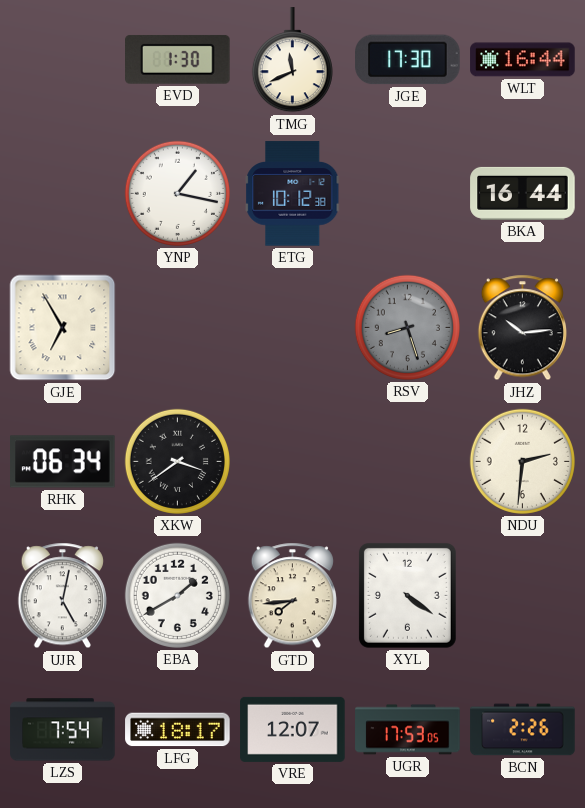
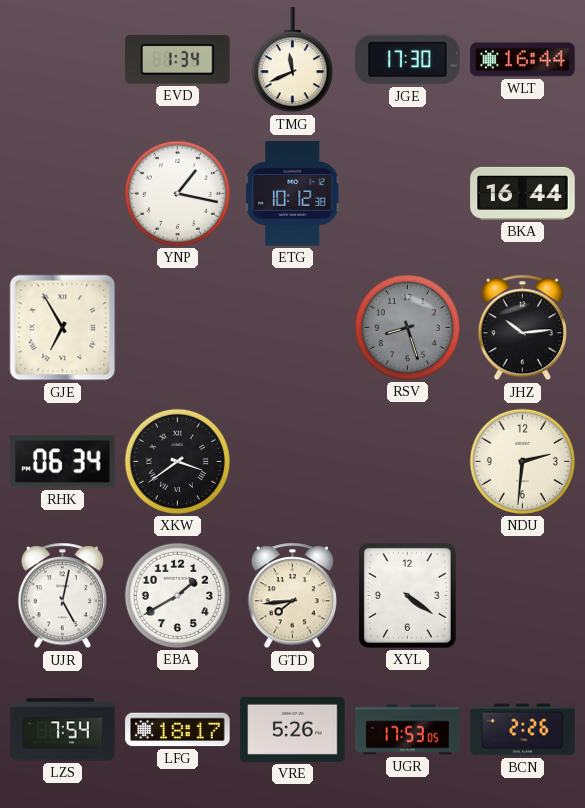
EVD: 1:30 -> 1:34 (178, 59)
VRE: 12:07 -> 5:26 (293, 729)
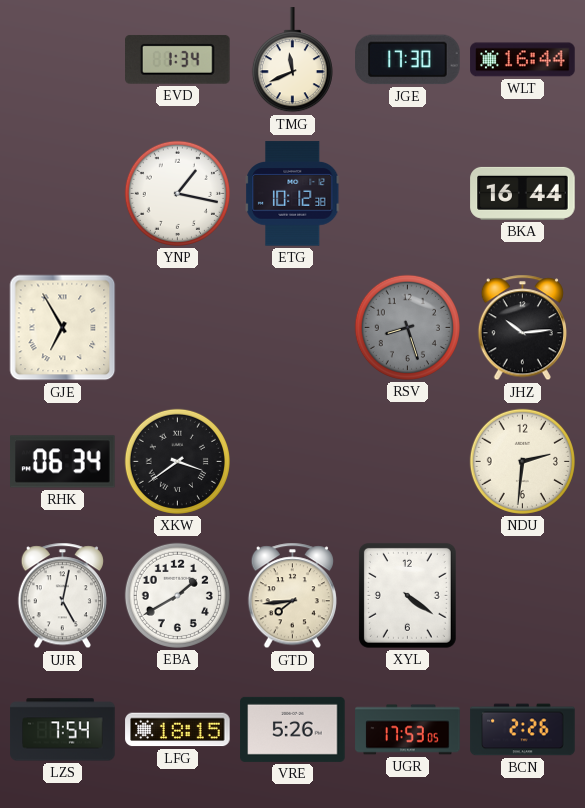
LFG: 18:17 -> 18:15 (178, 730)
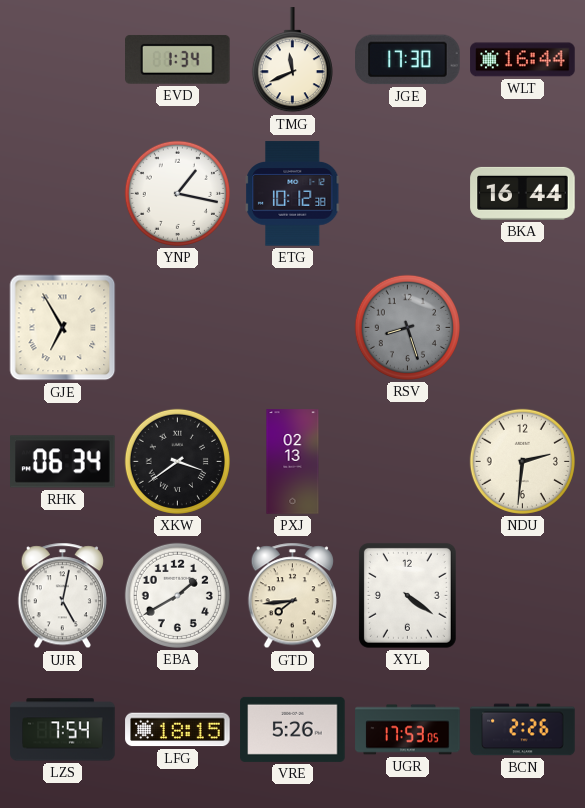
JHZ: 10:14 -> none (522, 328)
PXJ: none -> 02:13 (293, 462)
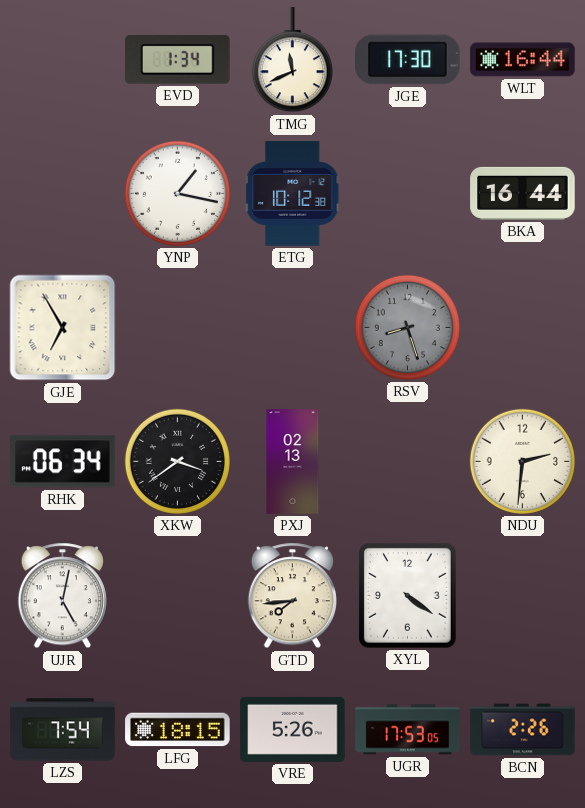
EBA: 1:40 -> none (177, 595)
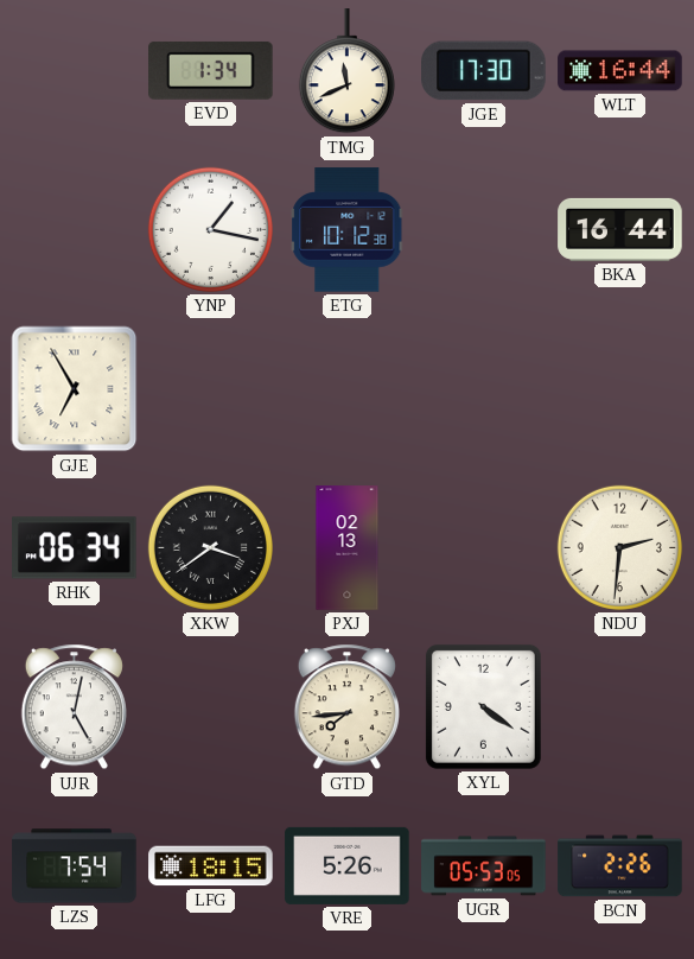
RSV: 8:27 -> none (407, 327)
UGR: 17:53 -> 05:53 (484, 866)
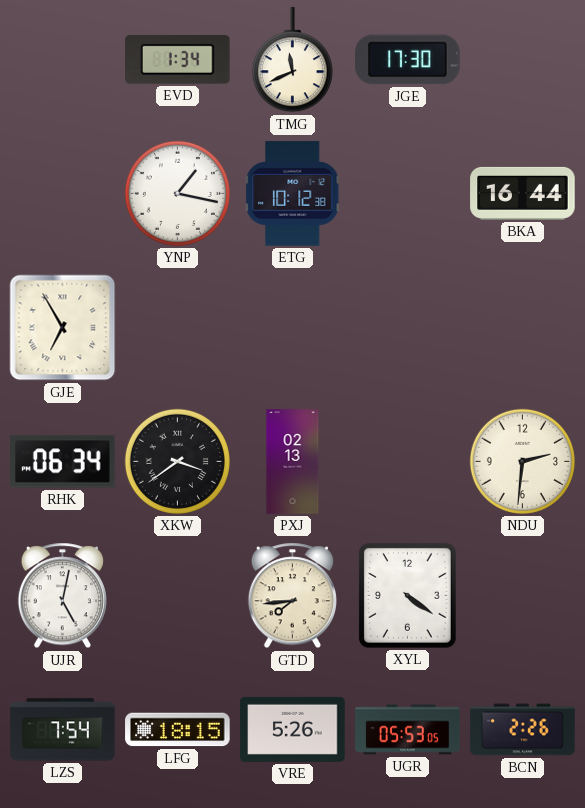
WLT: 16:44 -> none (620, 71)
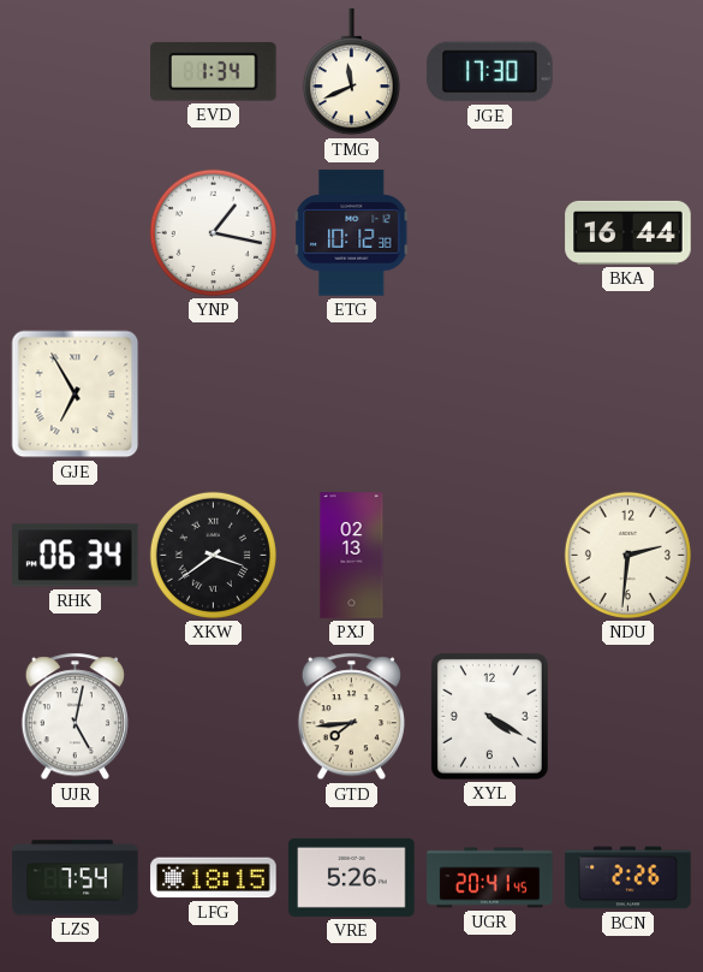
XYL: 4:21 -> 4:20 (489, 716)
UGR: 05:53 -> 20:41 (490, 878)
